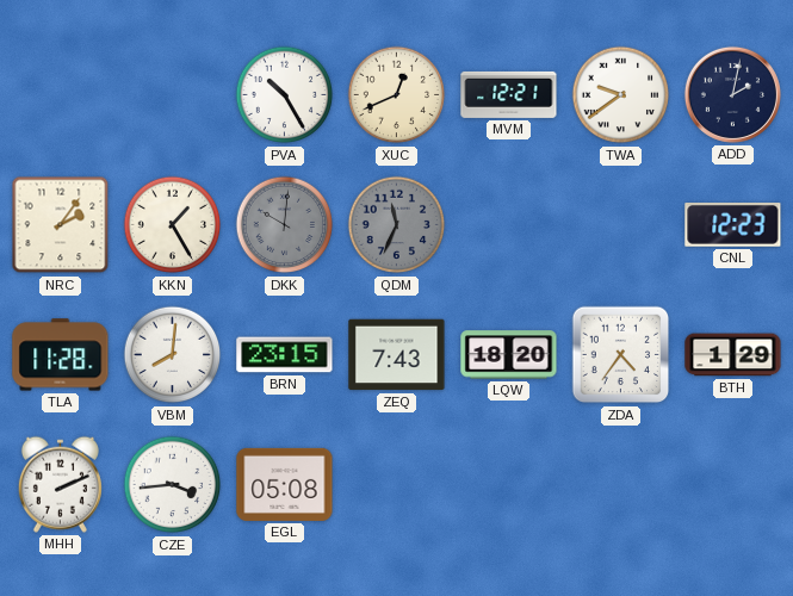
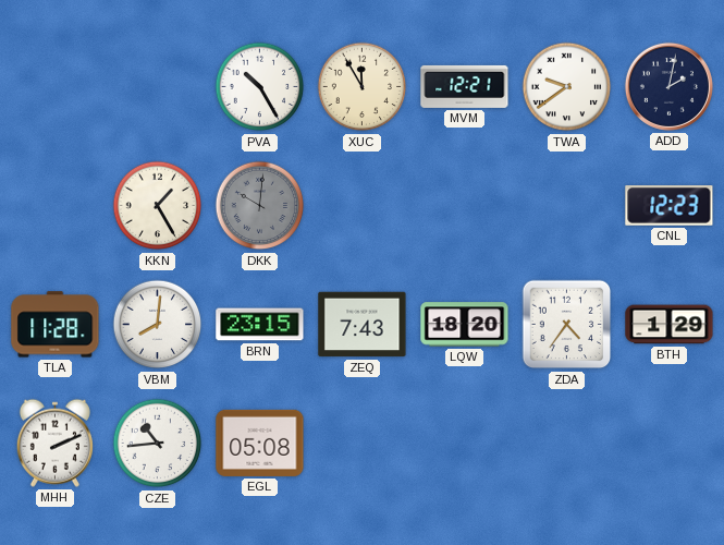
XUC: 12:41 -> 11:55 (363, 87)
NRC: 2:06 -> none (61, 225)
QDM: 11:34 -> none (397, 225)
CZE: 3:44 -> 10:44 (158, 444)
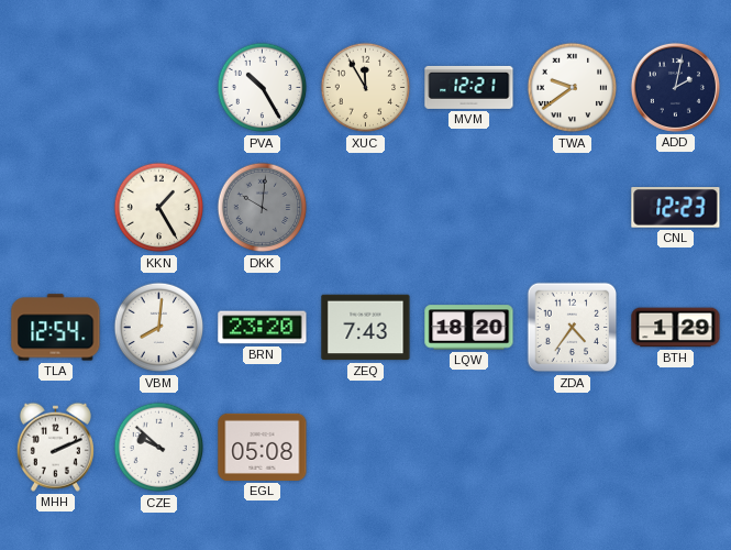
TLA: 11:28 -> 12:54 (56, 328)
BRN: 23:15 -> 23:20 (263, 328)
CZE: 10:44 -> 9:52 (159, 448)
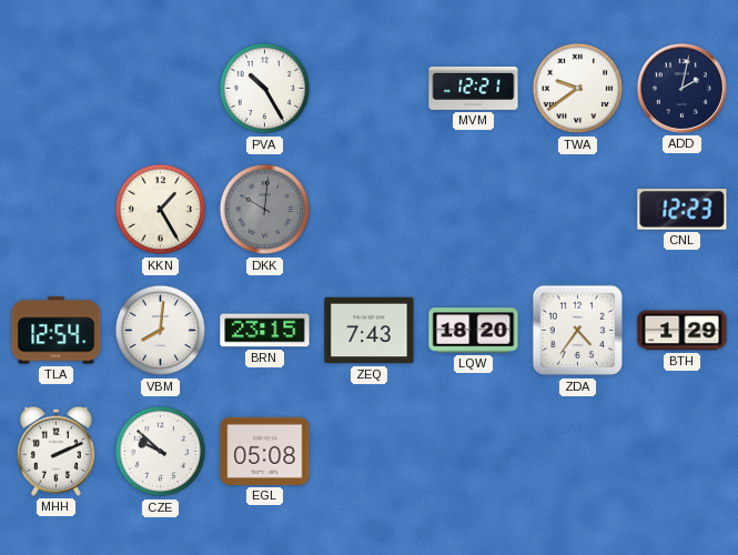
XUC: 11:55 -> none (366, 88)
BRN: 23:20 -> 23:15 (265, 331)
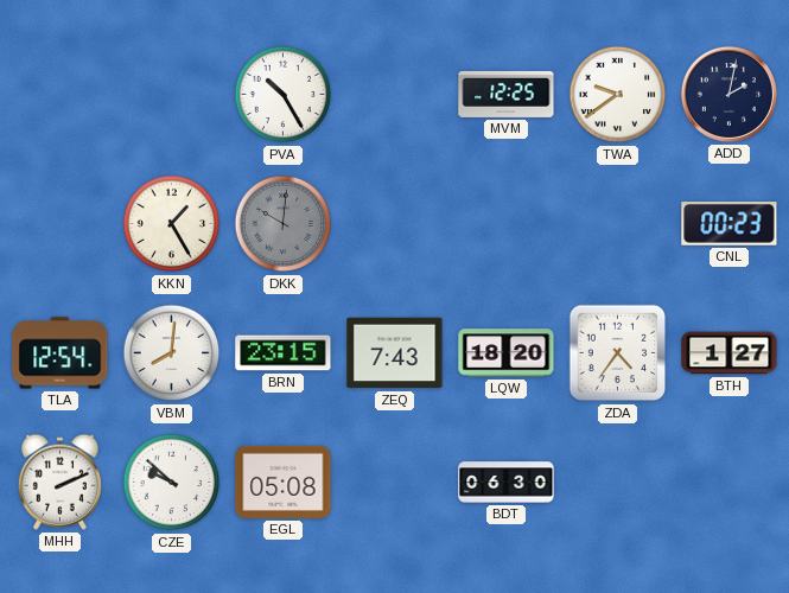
MVM: 12:21 -> 12:25 (507, 94)
CNL: 12:23 -> 00:23 (730, 224)
BTH: 1:29 -> 1:27 (730, 353)
BDT: none -> 06:30 (507, 483)
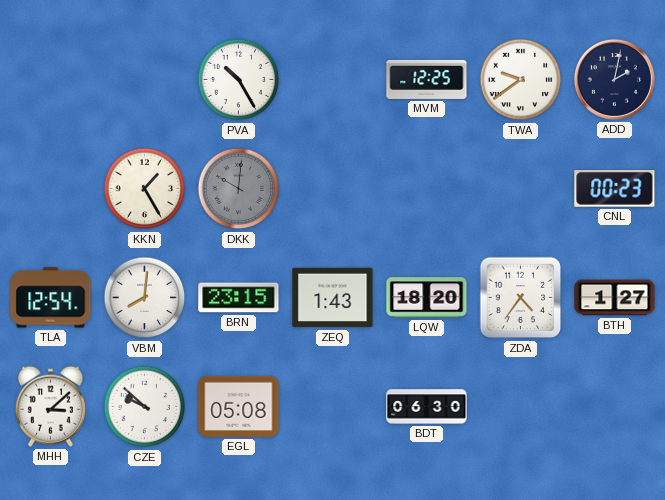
ZEQ: 7:43 -> 1:43 (333, 298)
MHH: 2:11 -> 3:08 (50, 406)
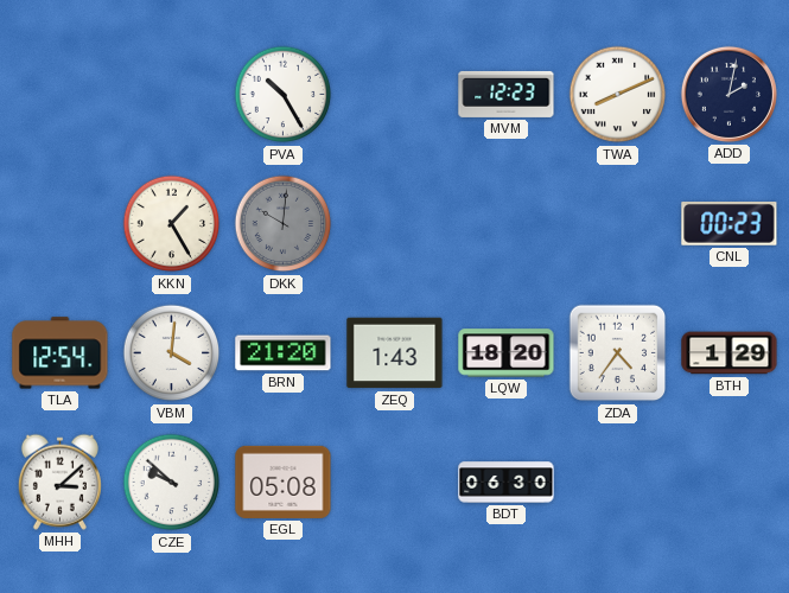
MVM: 12:25 -> 12:23 (507, 94)
TWA: 9:39 -> 8:11 (618, 95)
VBM: 8:01 -> 4:01 (172, 353)
BRN: 23:15 -> 21:20 (284, 353)
BTH: 1:27 -> 1:29 (730, 353)
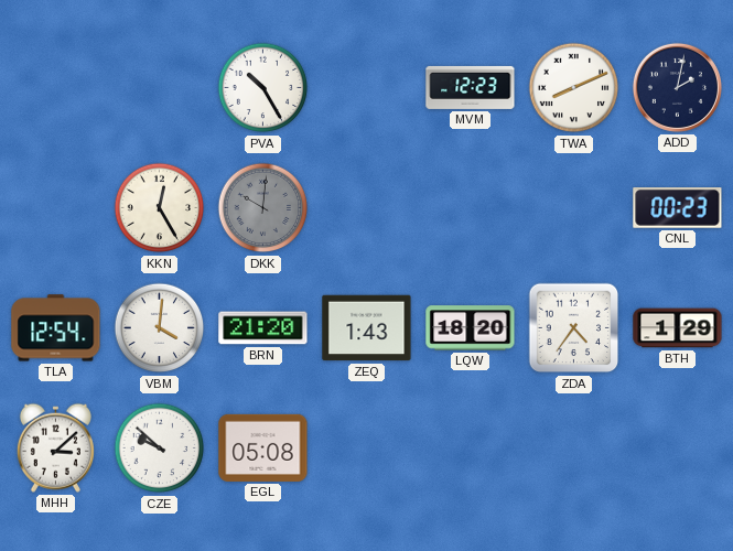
KKN: 1:25 -> 12:25 (160, 208)
BDT: 06:30 -> none (507, 483)
